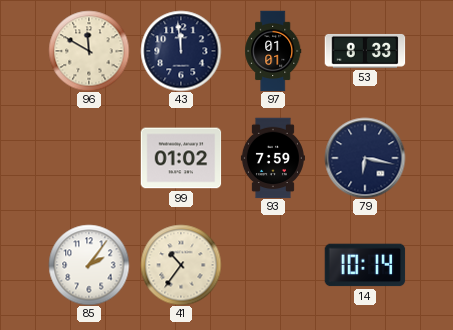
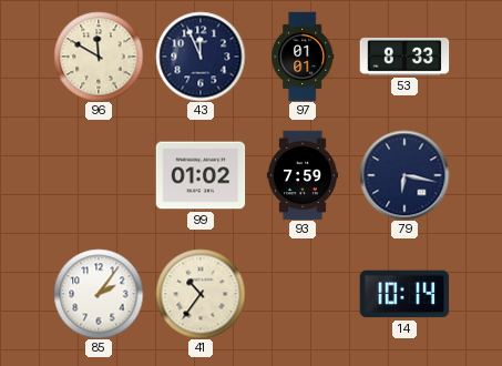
43: 11:59 -> 11:56 (201, 57)
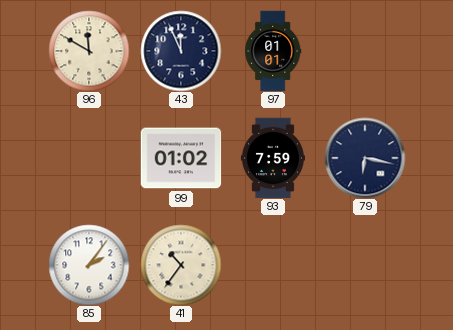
53: 8:33 -> none (404, 57)
14: 10:14 -> none (404, 294)
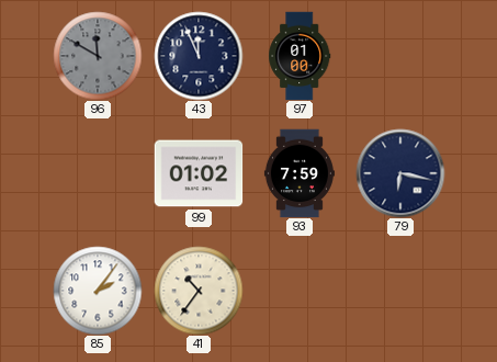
96 dial: cream -> grey (98, 56)
97: 01:01 -> 01:00 (300, 56)
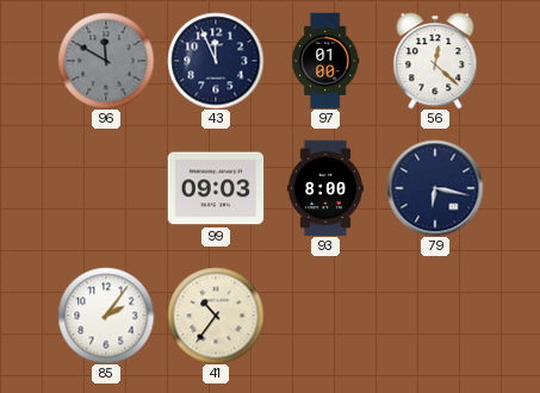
56: none -> 12:22 (435, 61)
99: 01:02 -> 09:03 (216, 188)
93: 7:59 -> 8:00 (325, 188)
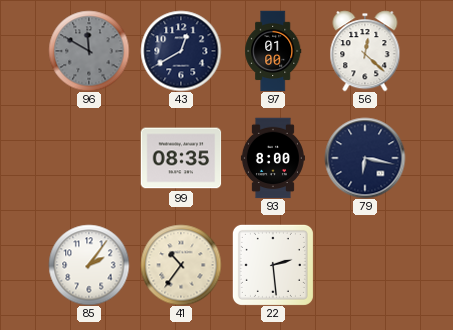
43: 11:56 -> 12:40 (181, 51)
99: 09:03 -> 08:35 (181, 158)
22: none -> 2:29 (273, 265)
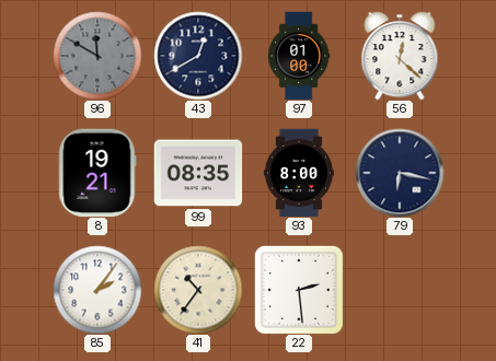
8: none -> 19:21 (97, 173)
